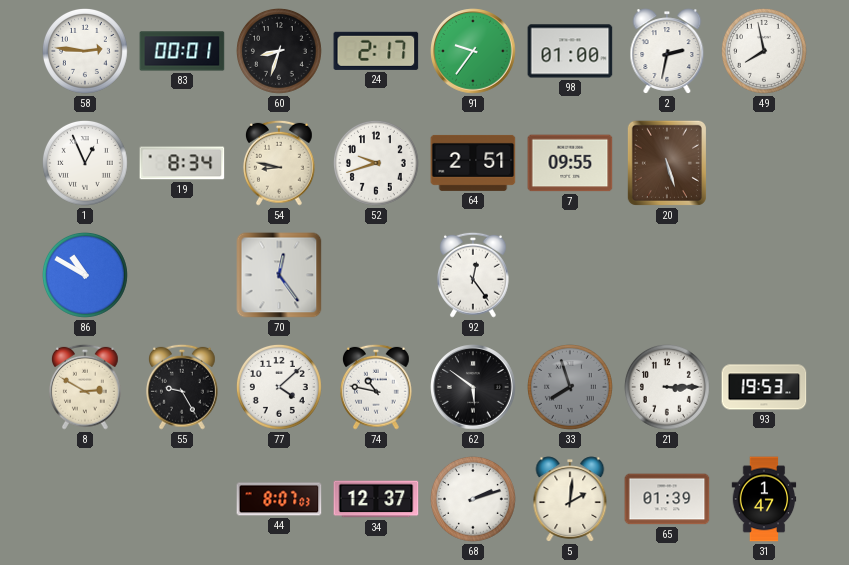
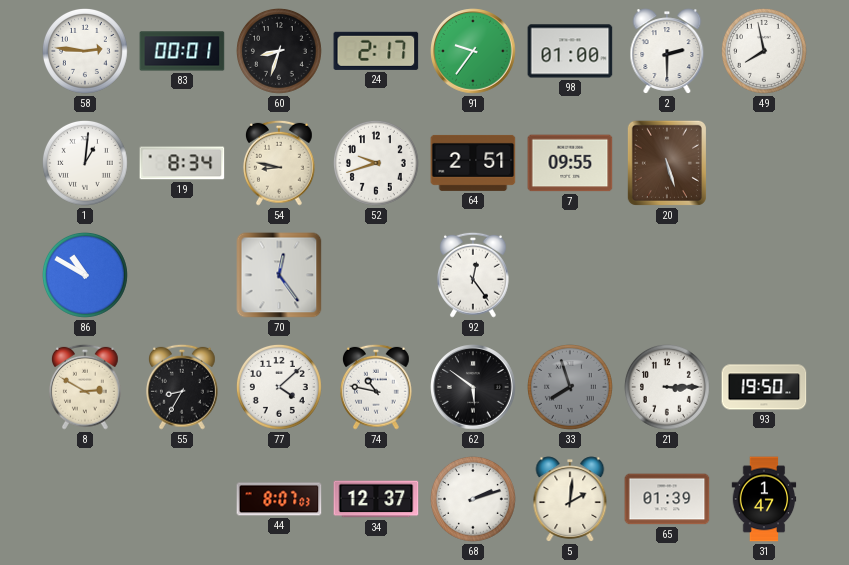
2: 2:32 -> 2:30 (667, 51)
1: 12:56 -> 1:01 (86, 164)
55: 9:25 -> 8:35 (183, 387)
93: 19:53 -> 19:50 (764, 387)
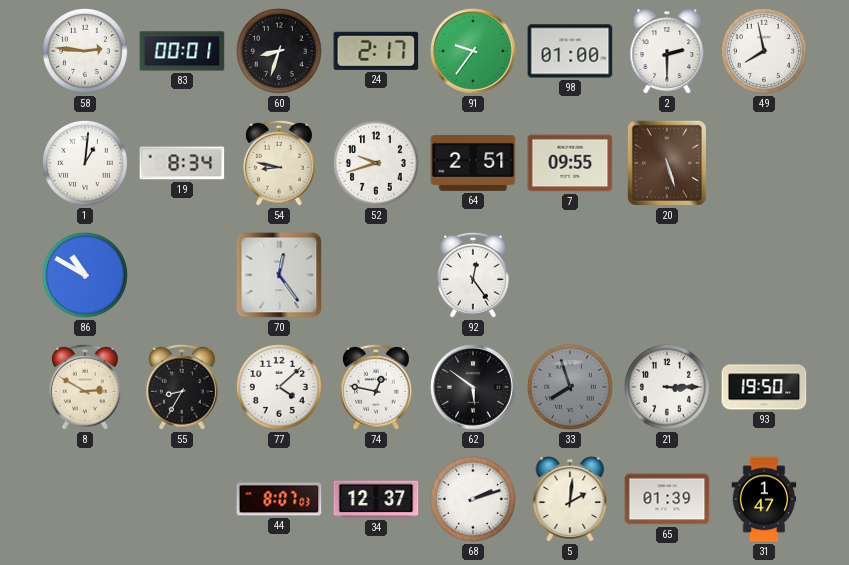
74: 10:47 -> 12:47 (377, 387)
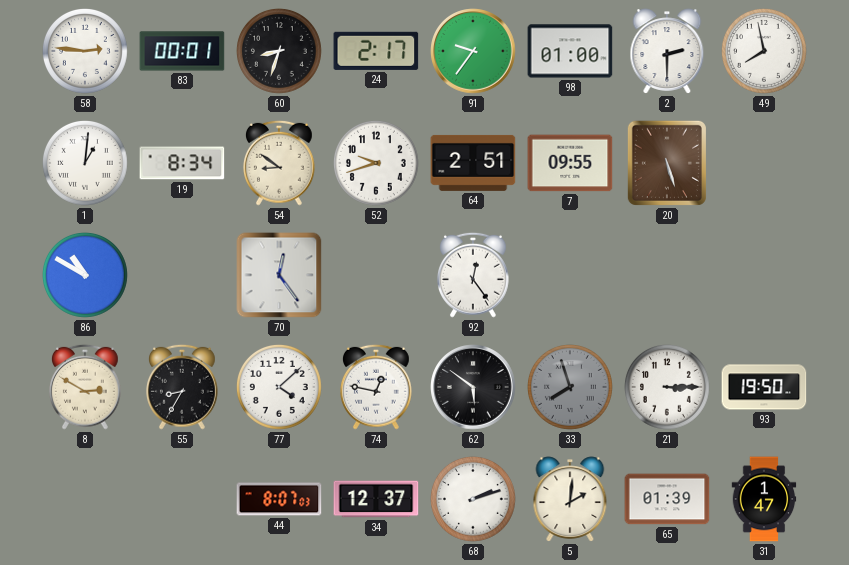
54: 8:47 -> 8:51 (280, 163)
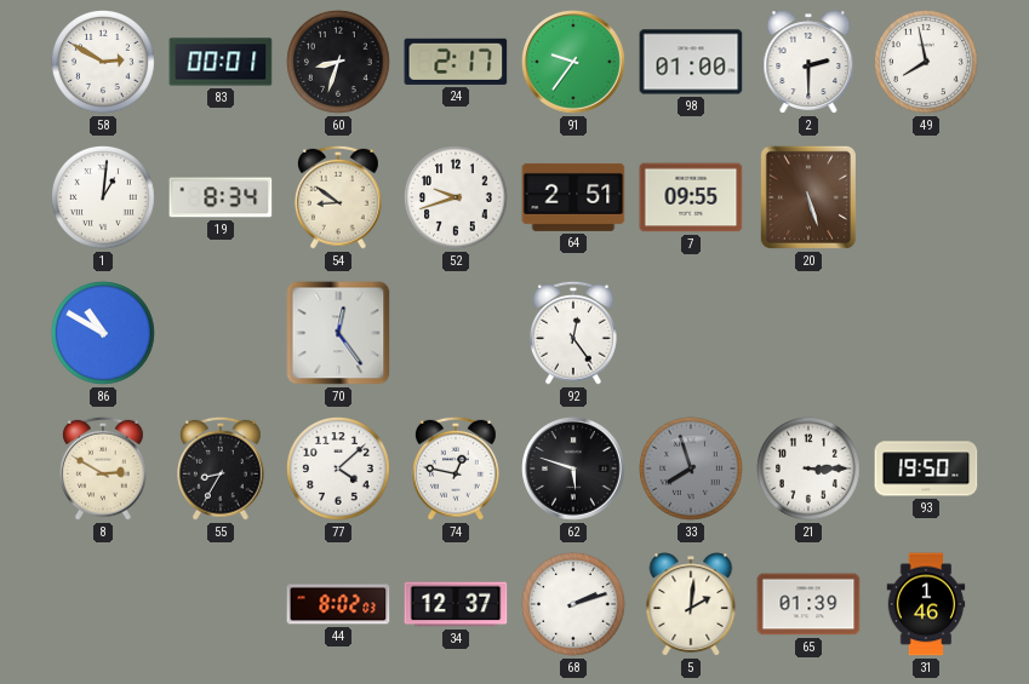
58: 2:46 -> 2:50 (104, 63)
62: 5:51 -> 5:48 (573, 469)
44: 8:07 -> 8:02 (338, 604)
31: 1:47 -> 1:46 (926, 604)
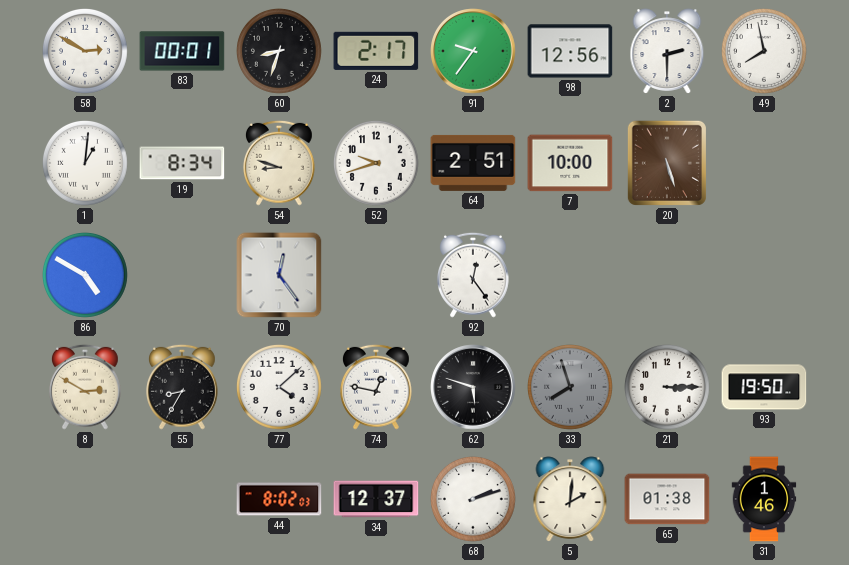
98: 01:00 -> 12:56 (570, 51)
54: 8:51 -> 8:48 (280, 163)
7: 09:55 -> 10:00 (570, 163)
86: 10:50 -> 4:50 (86, 276)
65: 01:39 -> 01:38 (667, 499)
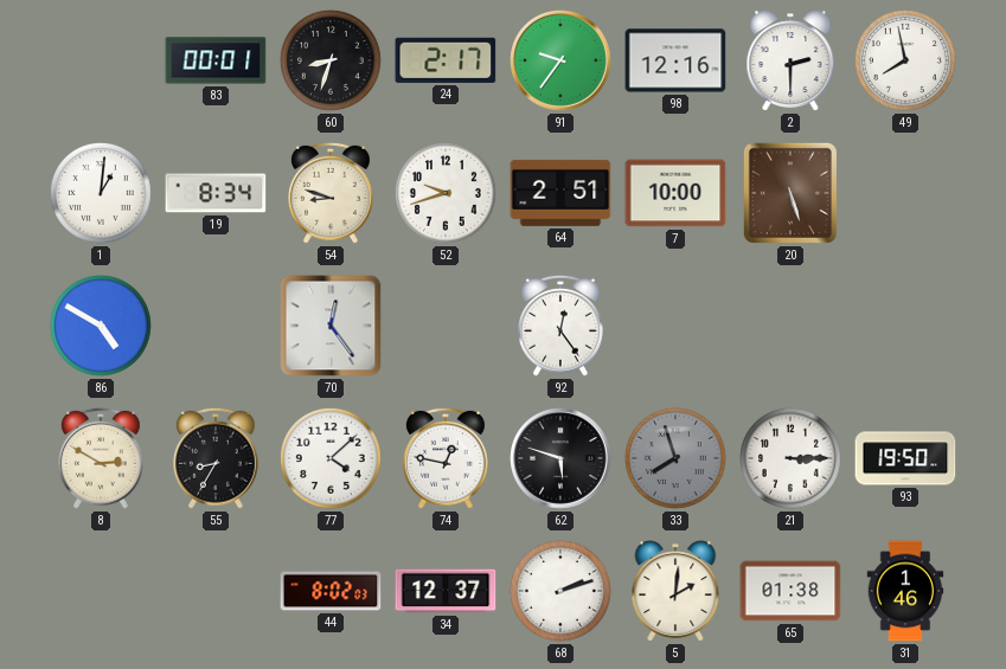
58: 2:50 -> none (86, 52)
98: 12:56 -> 12:16 (675, 60)
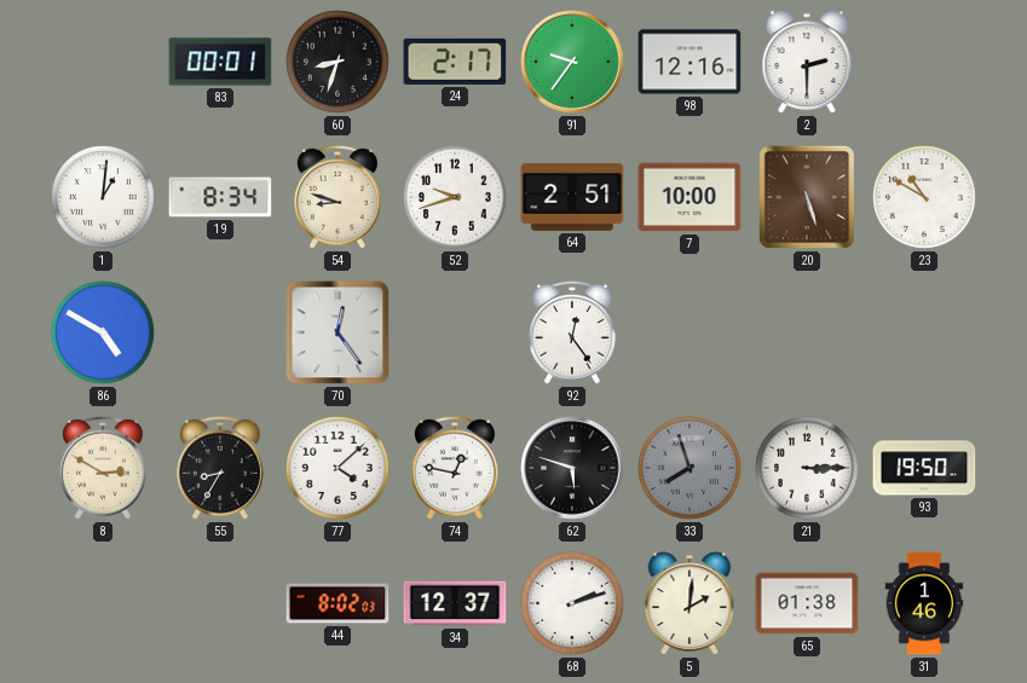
49: 7:58 -> none (906, 62)
23: none -> 10:50 (925, 198)
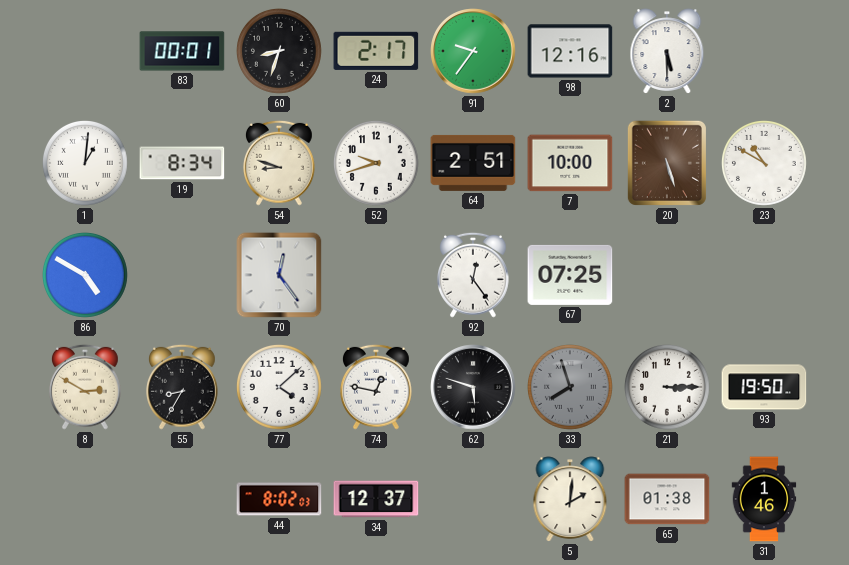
2: 2:30 -> 5:30 (667, 51)
67: none -> 07:25 (570, 275)
68: 2:12 -> none (573, 604)
